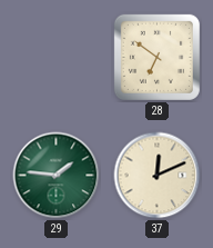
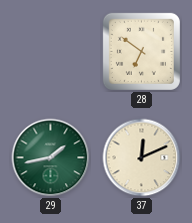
29: 1:46 -> 1:43 (51, 158)
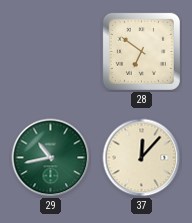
29: 1:43 -> 10:43 (51, 158)
37: 12:11 -> 12:07 (142, 158)
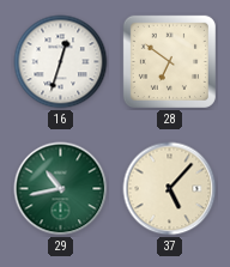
16: none -> 12:33 (61, 62)
37: 12:07 -> 5:07 (170, 189)
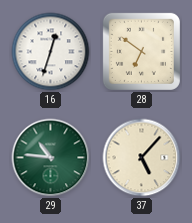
29: 10:43 -> 10:46 (51, 158)
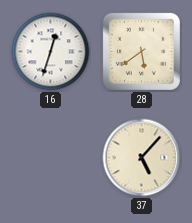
28: 6:51 -> 5:39 (141, 51)
29: 10:46 -> none (51, 158)
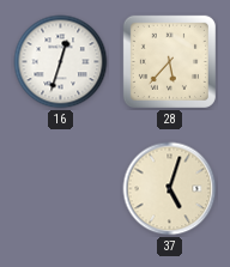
28: 5:39 -> 5:37 (169, 61)
37: 5:07 -> 5:03 (170, 189)
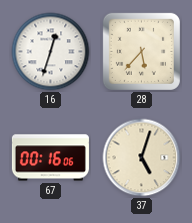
67: none -> 00:16 (50, 158)
